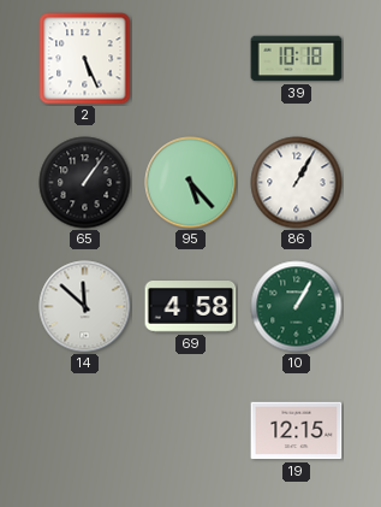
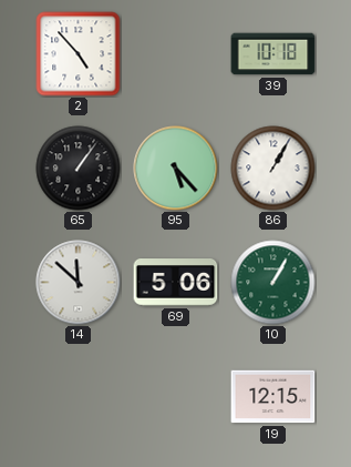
2: 5:26 -> 4:53 (79, 54)
69: 4:58 -> 5:06 (176, 283)
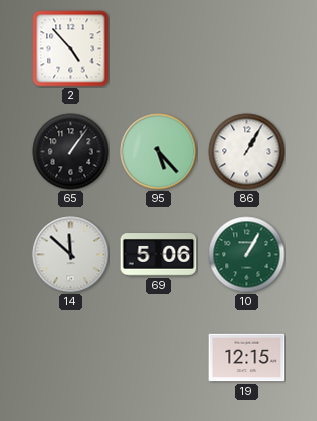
39: 10:18 -> none (273, 54)
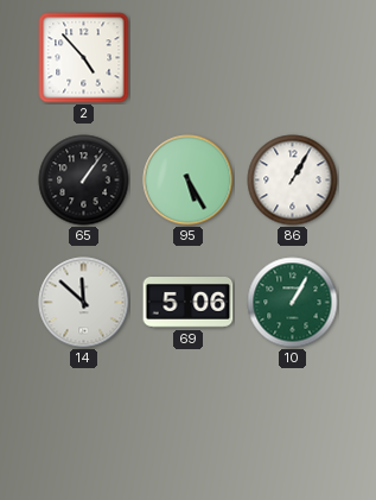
95: 5:23 -> 5:25 (189, 181)
19: 12:15 -> none (247, 358)
